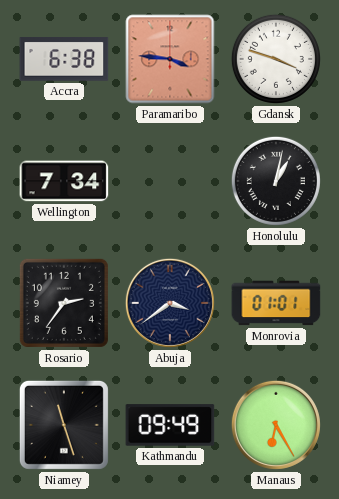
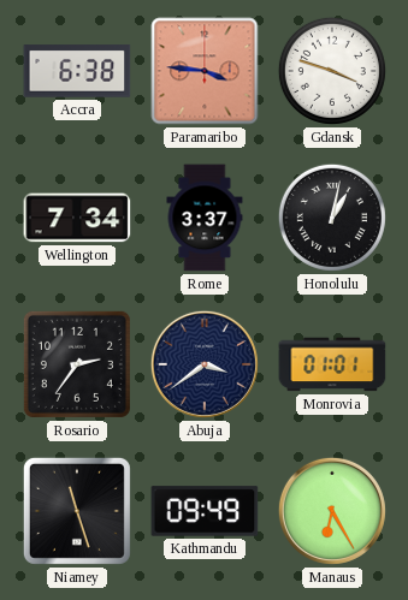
Rome: none -> 3:37 (205, 218)
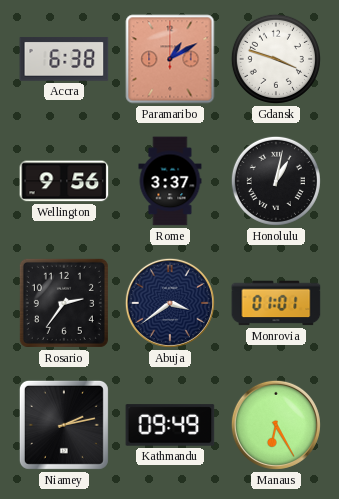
Paramaribo: 3:46 -> 1:10 (170, 59)
Wellington: 7:34 -> 9:56 (64, 181)
Niamey: 11:27 -> 2:13 (64, 425)
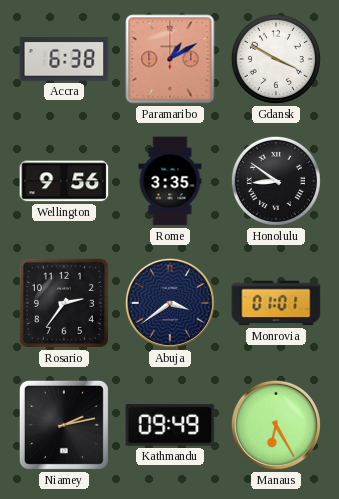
Gdansk: 3:48 -> 3:50 (276, 59)
Rome: 3:37 -> 3:35 (170, 181)
Honolulu: 1:02 -> 8:51 (276, 181)
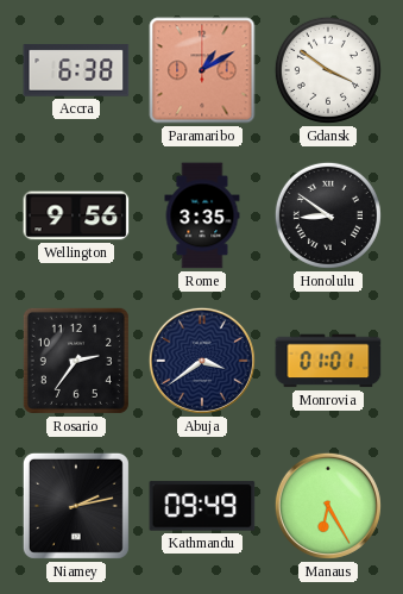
Gdansk: 3:50 -> 3:51 (328, 70)
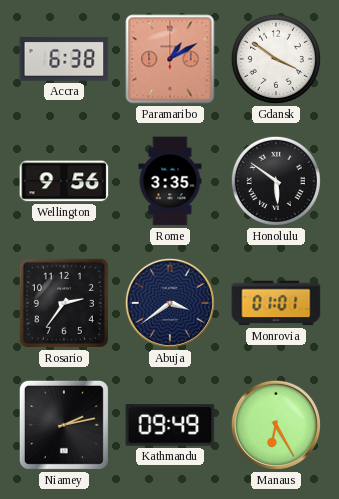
Honolulu: 8:51 -> 5:51 (276, 181)
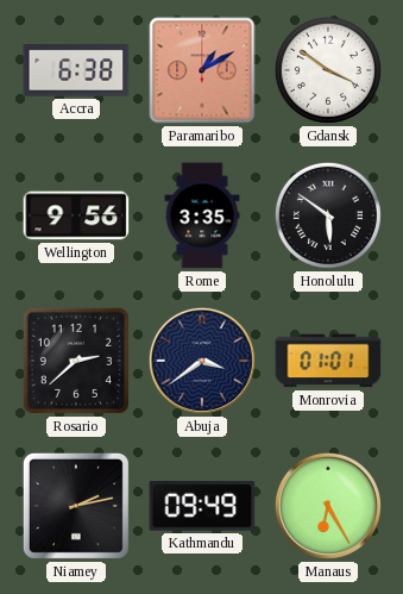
Rosario: 2:36 -> 2:38 (76, 361)
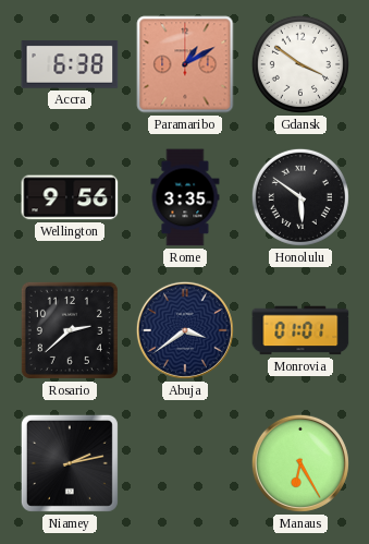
Kathmandu: 09:49 -> none (202, 506)
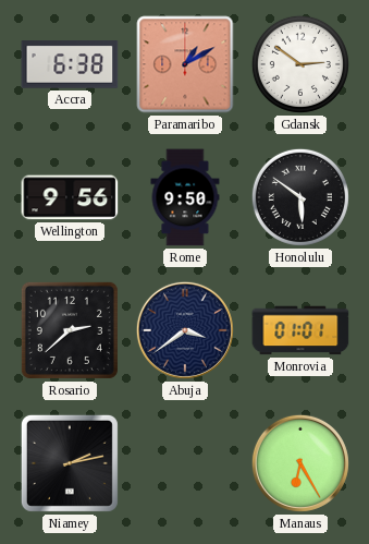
Gdansk: 3:51 -> 2:51 (300, 64)
Rome: 3:35 -> 9:50 (185, 197)
